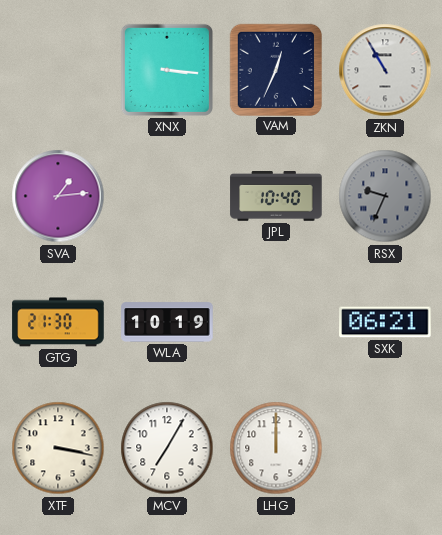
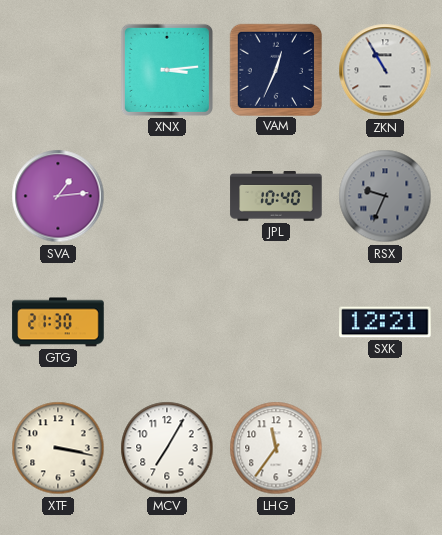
XNX: 3:16 -> 3:14 (167, 70)
WLA: 10:19 -> none (167, 322)
SXK: 06:21 -> 12:21 (385, 322)
LHG: 12:00 -> 11:36 (276, 448)
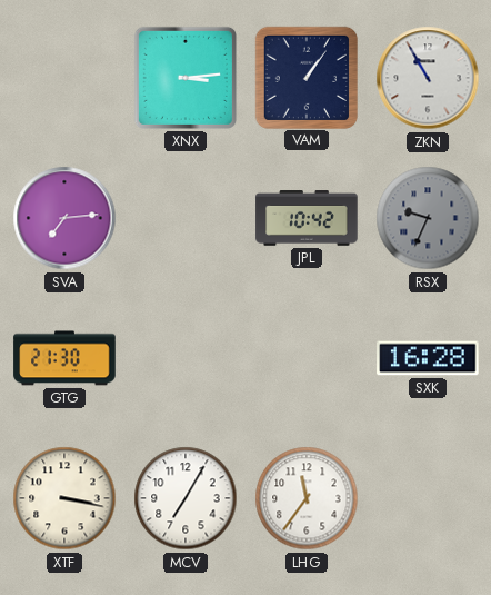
VAM: 12:34 -> 1:06 (305, 77)
SVA: 1:14 -> 7:14 (64, 218)
JPL: 10:40 -> 10:42 (307, 219)
SXK: 12:21 -> 16:28 (428, 358)
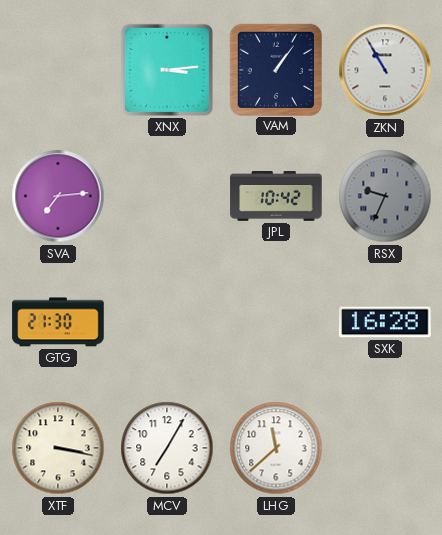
LHG: 11:36 -> 11:38 (276, 448)
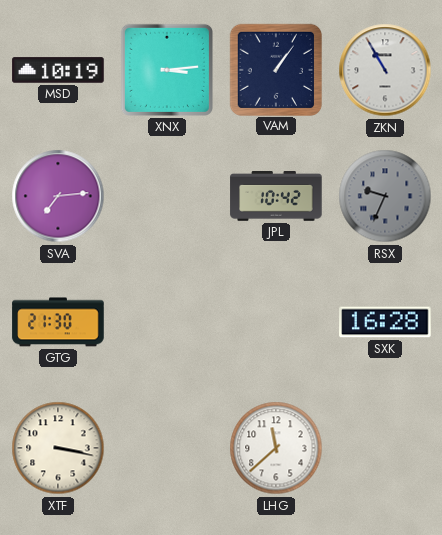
MSD: none -> 10:19 (58, 70)
MCV: 7:05 -> none (167, 448)
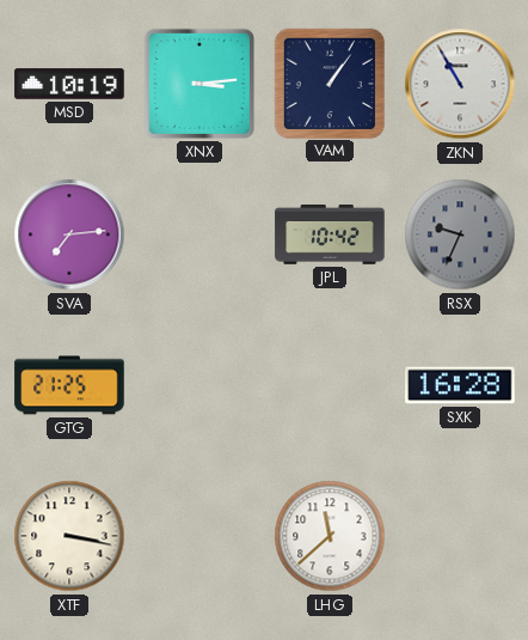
GTG: 21:30 -> 21:25 (69, 385)
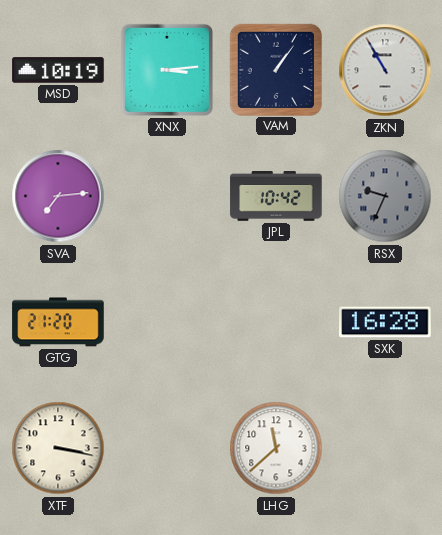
GTG: 21:25 -> 21:20 (58, 322)
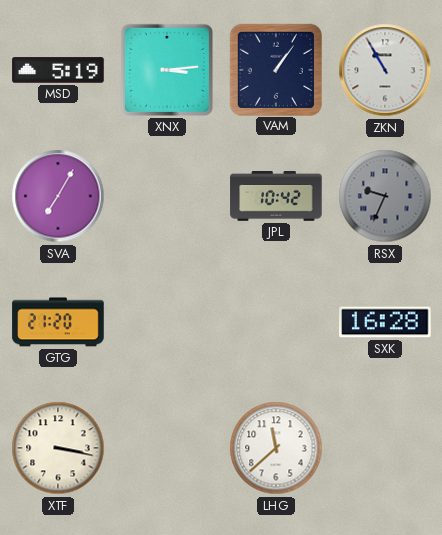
MSD: 10:19 -> 5:19 (58, 70)
SVA: 7:14 -> 7:05 (58, 196)
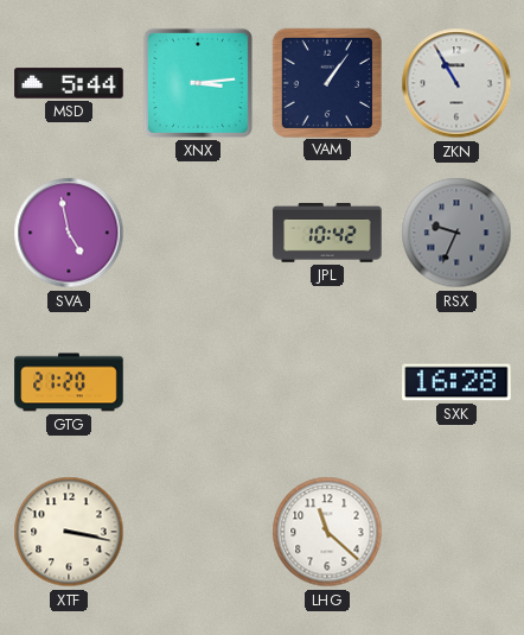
MSD: 5:19 -> 5:44 (69, 83)
SVA: 7:05 -> 4:58 (69, 233)
LHG: 11:38 -> 11:22 (327, 532)
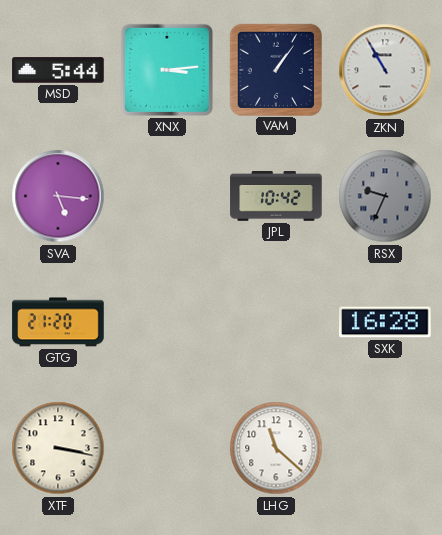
SVA: 4:58 -> 5:16 (58, 196)
